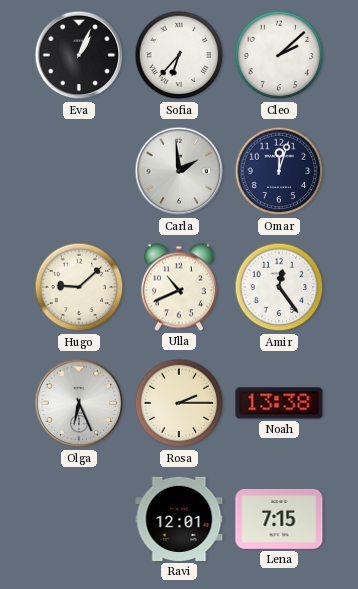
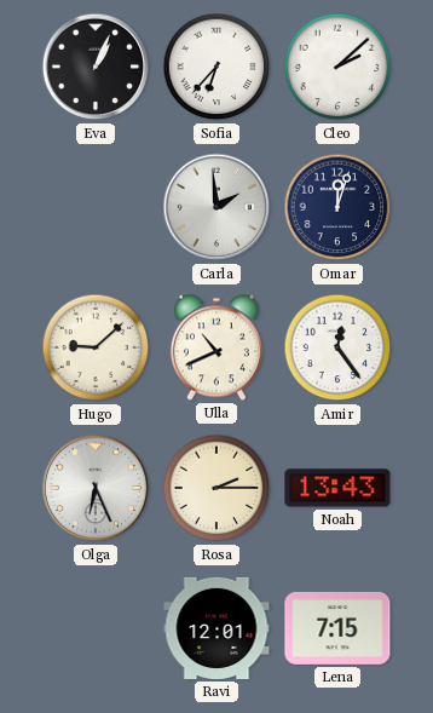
Noah: 13:38 -> 13:43 (337, 488)
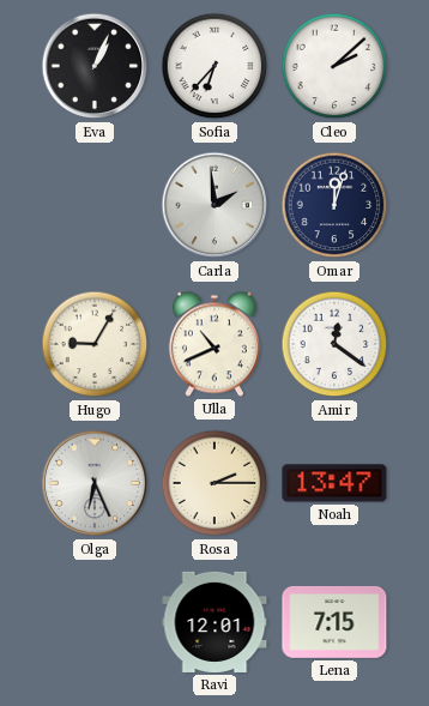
Hugo: 9:08 -> 9:05 (95, 344)
Amir: 12:24 -> 12:21 (334, 344)
Noah: 13:43 -> 13:47 (334, 483)
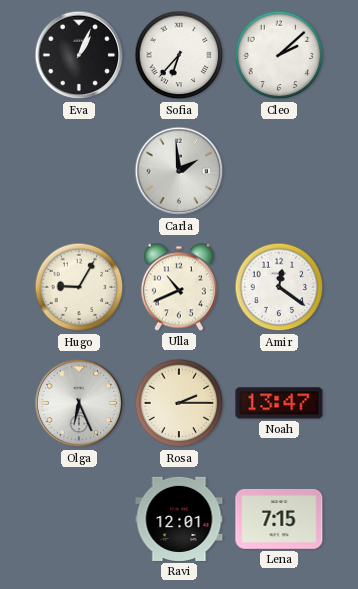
Omar: 12:03 -> none (334, 205)
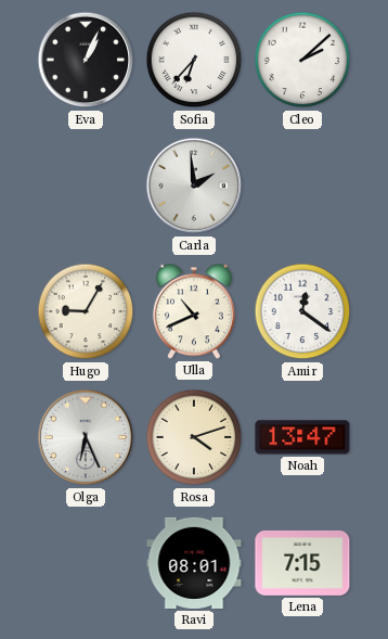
Rosa: 2:15 -> 4:12 (194, 437)
Ravi: 12:01 -> 08:01 (194, 563)
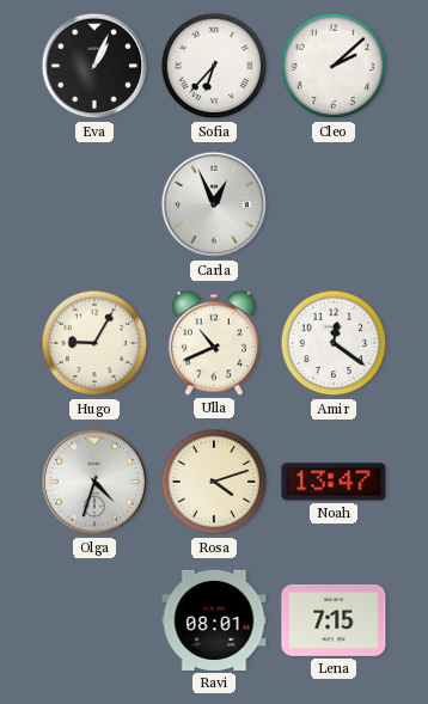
Carla: 1:59 -> 12:56 (214, 204)
Olga: 6:26 -> 4:33 (94, 482)
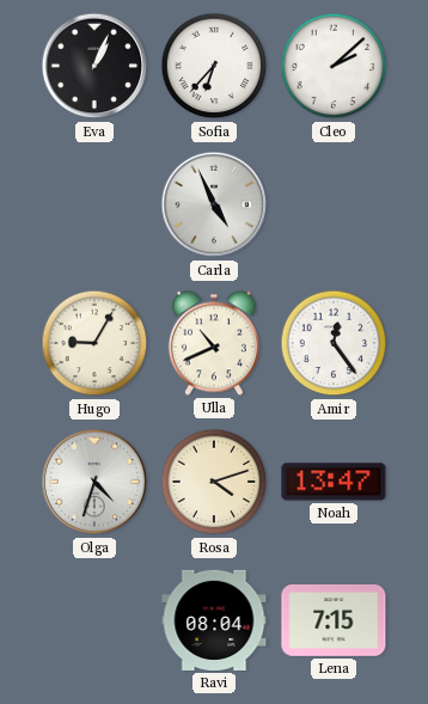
Carla: 12:56 -> 4:56 (214, 204)
Amir: 12:21 -> 12:24 (334, 343)
Ravi: 08:01 -> 08:04 (214, 620)
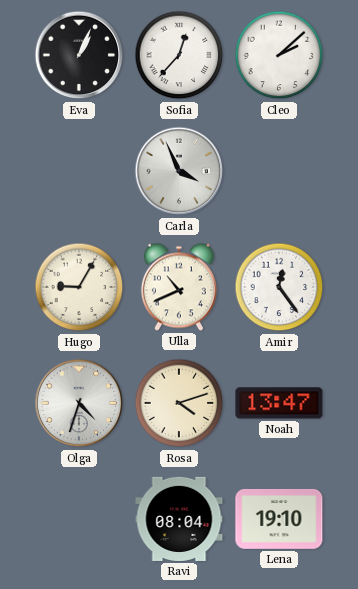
Sofia: 6:37 -> 12:37 (179, 55)
Carla: 4:56 -> 3:56 (179, 171)
Lena: 7:15 -> 19:10 (279, 519)
